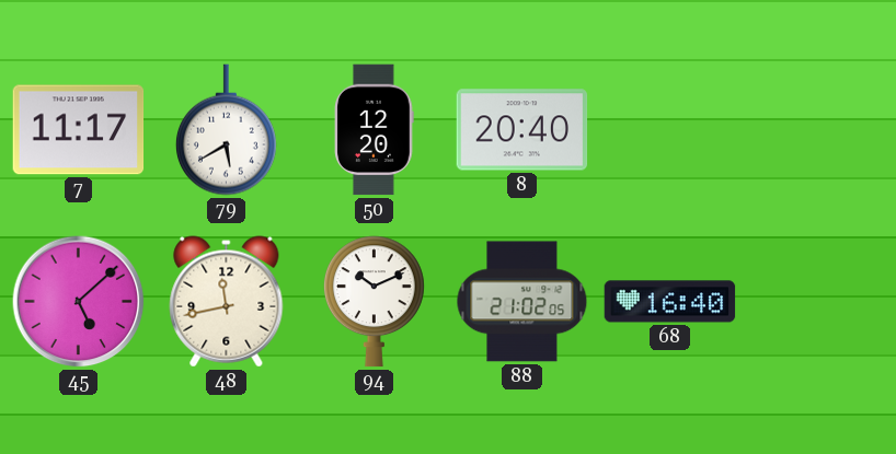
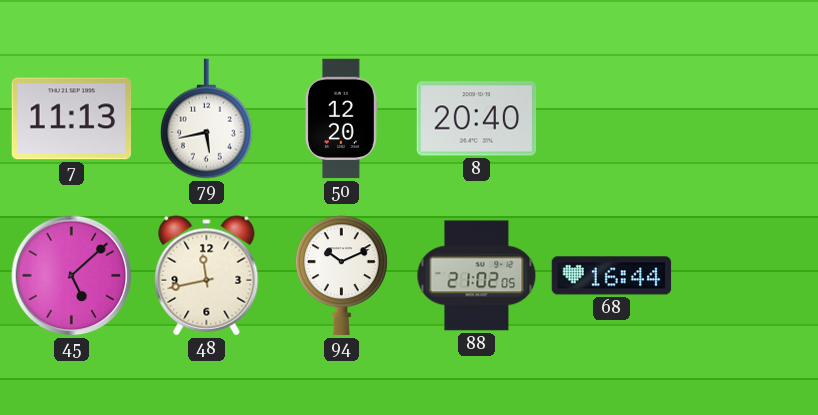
7: 11:17 -> 11:13 (72, 119)
79: 5:40 -> 5:43 (206, 119)
68: 16:40 -> 16:44 (612, 276)
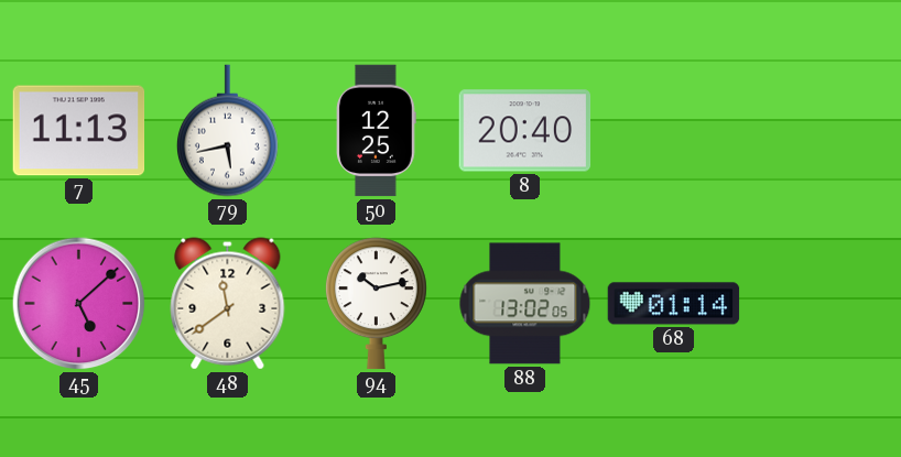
50: 12:20 -> 12:25 (377, 131)
48: 11:43 -> 11:39 (228, 304)
94: 10:11 -> 10:13 (376, 304)
88: 21:02 -> 13:02 (525, 304)
68: 16:44 -> 01:14 (674, 304)
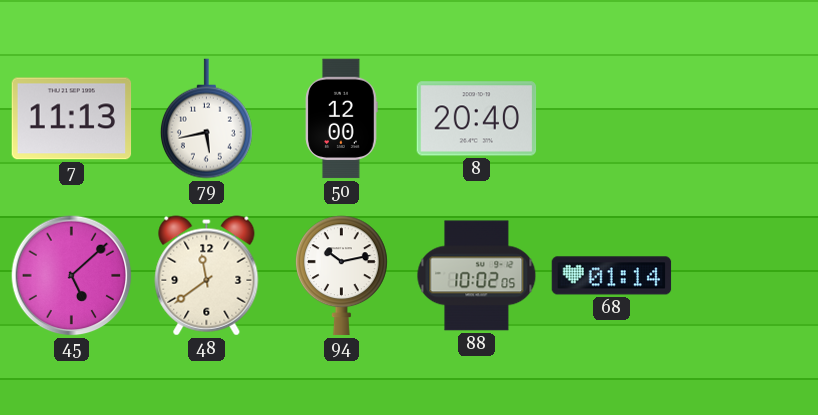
50: 12:25 -> 12:00 (342, 119)
88: 13:02 -> 10:02 (477, 276)
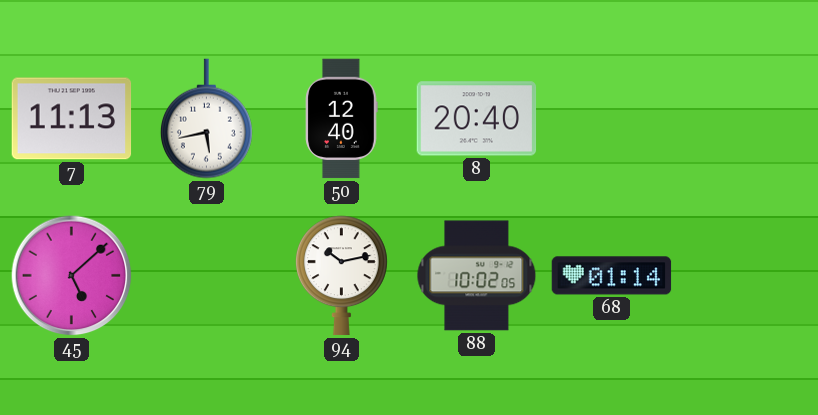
50: 12:00 -> 12:40 (342, 119)
48: 11:39 -> none (207, 276)
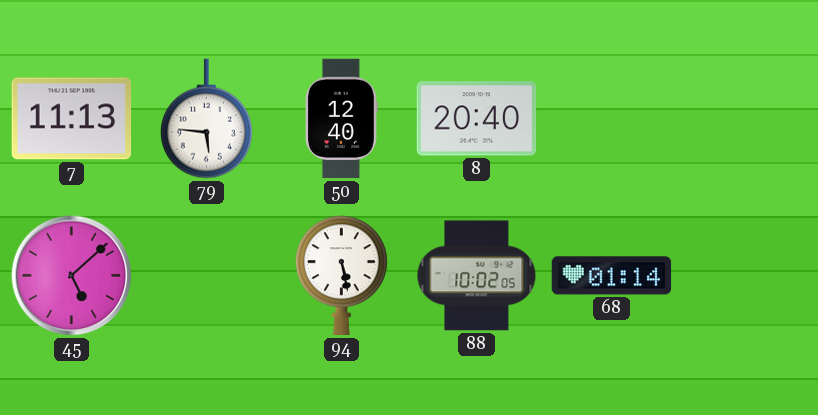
79: 5:43 -> 5:46 (206, 119)
94: 10:13 -> 5:28 (341, 276)
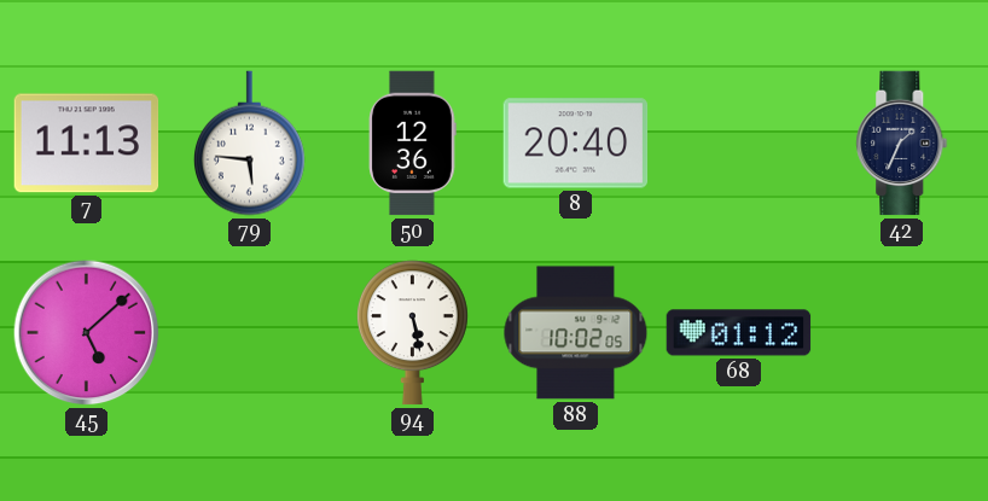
50: 12:40 -> 12:36 (413, 144)
42: none -> 1:34 (902, 144)
68: 01:14 -> 01:12 (739, 333)
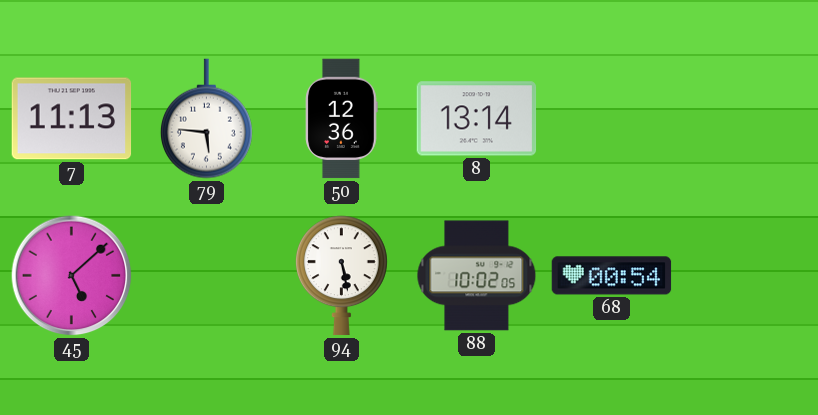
8: 20:40 -> 13:14 (477, 119)
42: 1:34 -> none (902, 144)
68: 01:12 -> 00:54 (612, 276)
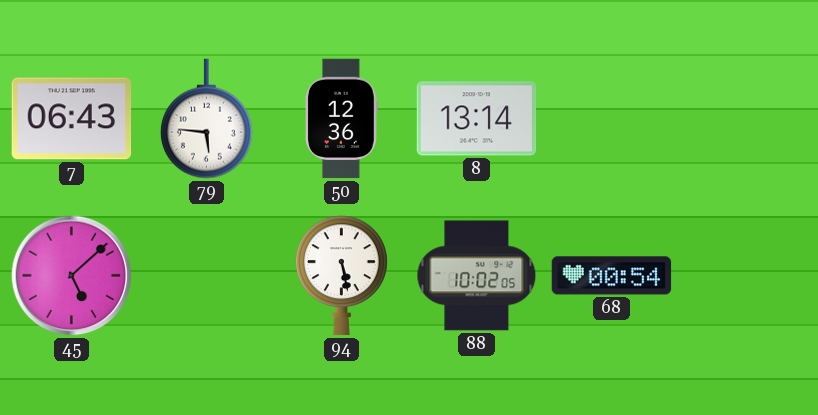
7: 11:13 -> 06:43 (72, 119)
